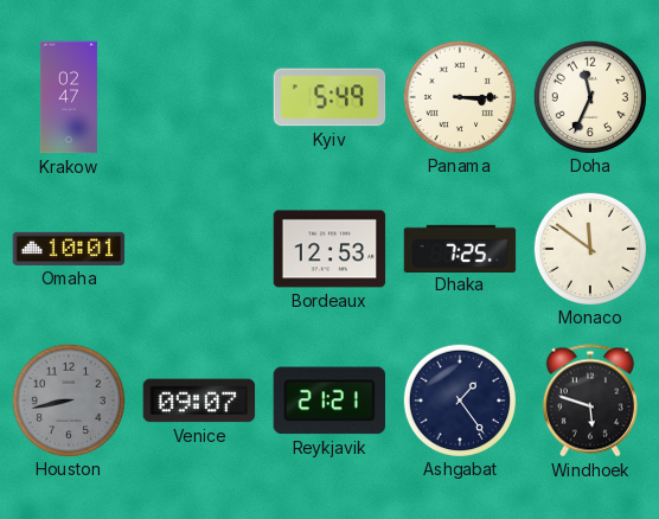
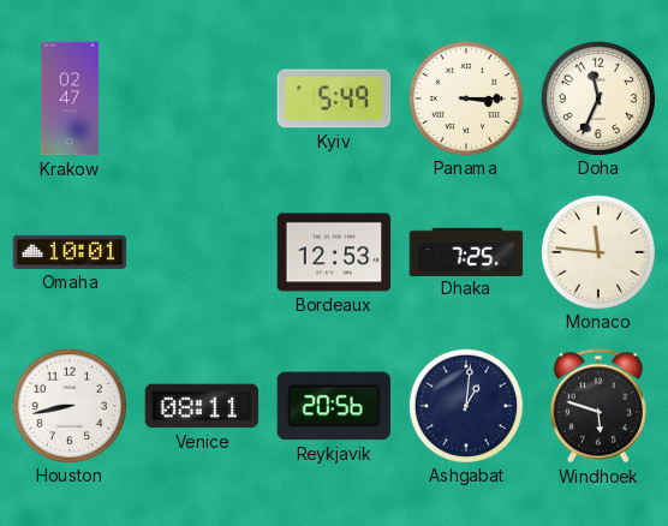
Monaco: 11:51 -> 11:46 (597, 251)
Houston dial: grey -> white (68, 405)
Venice: 09:07 -> 08:11 (202, 406)
Reykjavik: 21:21 -> 20:56 (333, 406)
Ashgabat: 1:24 -> 1:01 (465, 405)
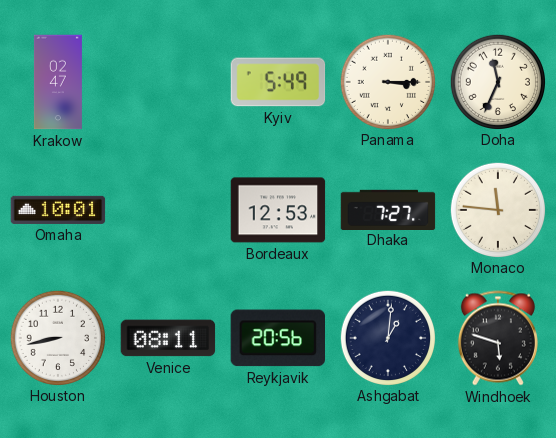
Dhaka: 7:25 -> 7:27 (388, 209)
